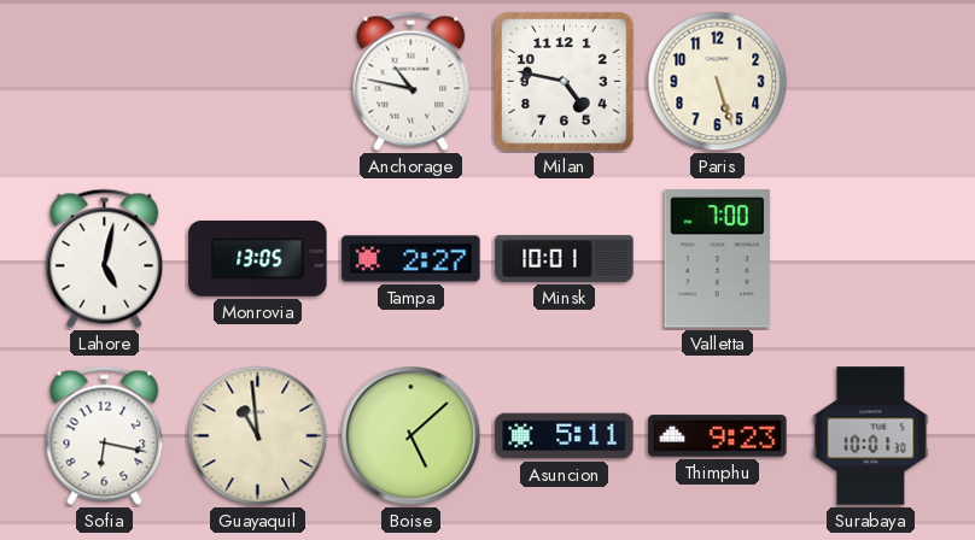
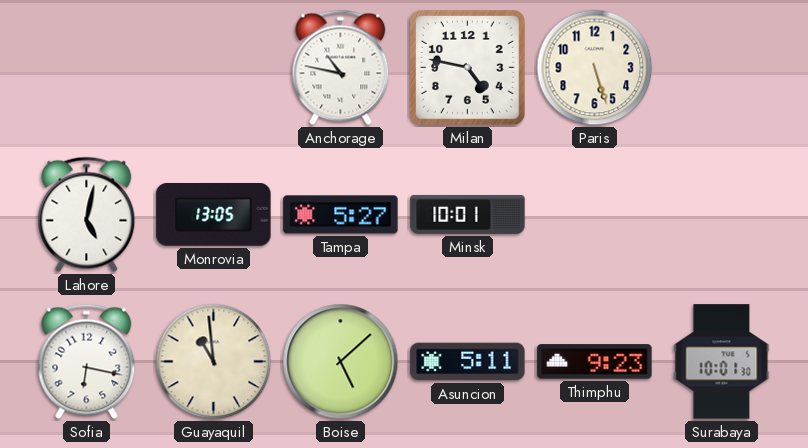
Tampa: 2:27 -> 5:27 (341, 215)
Valletta: 7:00 -> none (718, 259)
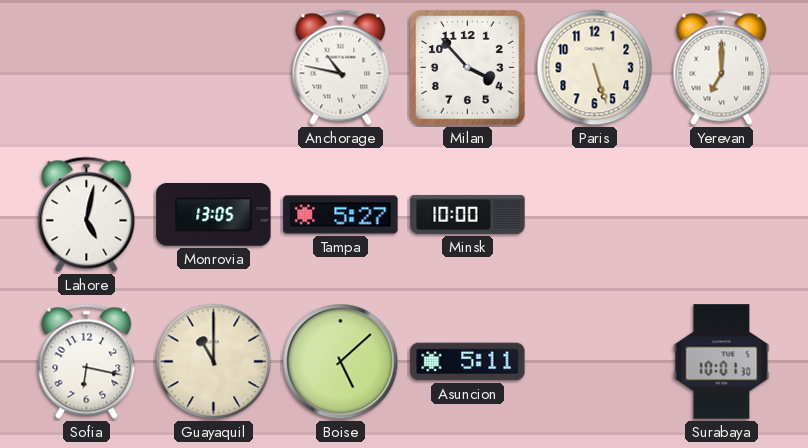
Milan: 4:47 -> 3:53 (468, 68)
Yerevan: none -> 7:00 (722, 68)
Minsk: 10:01 -> 10:00 (468, 214)
Guayaquil: 10:59 -> 11:00 (214, 362)
Thimphu: 9:23 -> none (595, 362)
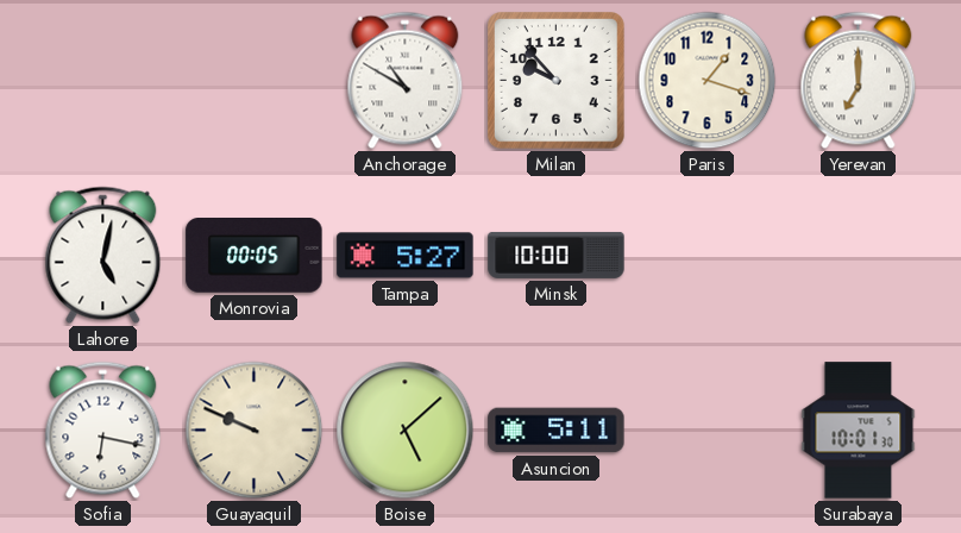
Anchorage: 10:47 -> 10:50 (406, 81)
Milan: 3:53 -> 9:53 (557, 81)
Paris: 5:27 -> 1:18 (708, 81)
Monrovia: 13:05 -> 00:05 (255, 256)
Guayaquil: 11:00 -> 9:49 (255, 431)
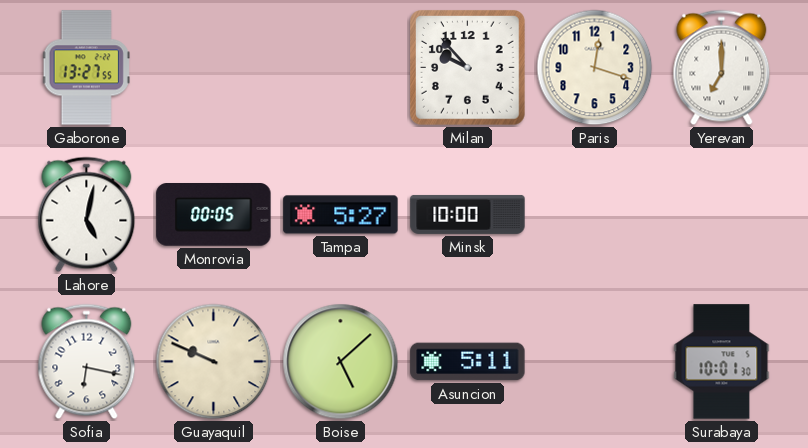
Gaborone: none -> 13:27 (86, 68)
Anchorage: 10:50 -> none (406, 81)
Paris: 1:18 -> 12:18 (595, 68)
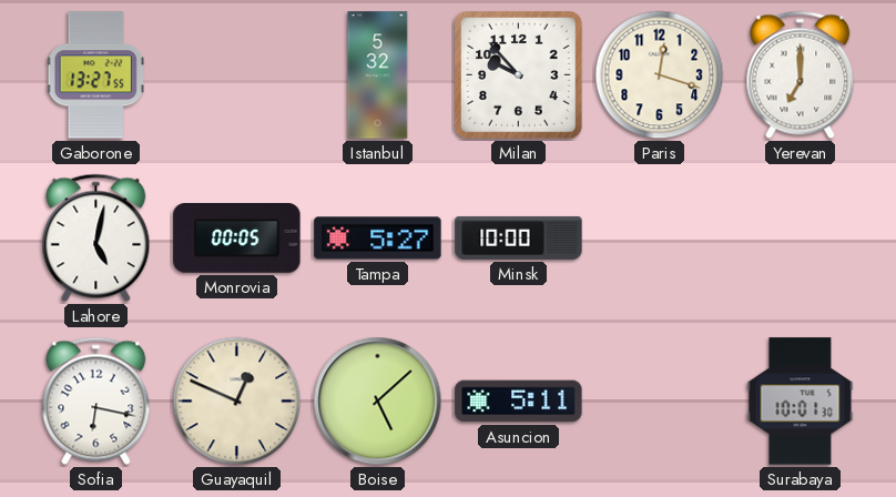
Istanbul: none -> 5:32 (378, 75)
Guayaquil: 9:49 -> 12:49 (237, 402)
